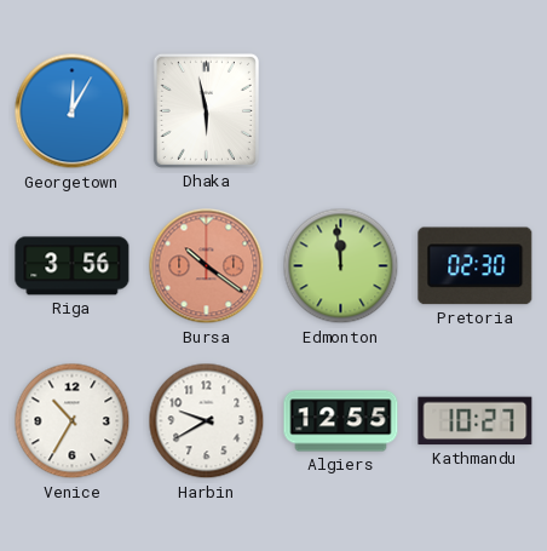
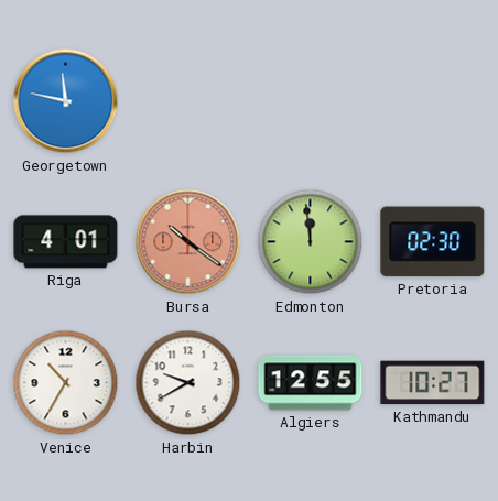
Georgetown: 12:05 -> 11:47 (66, 101)
Dhaka: 5:58 -> none (206, 110)
Riga: 3:56 -> 4:01 (66, 242)
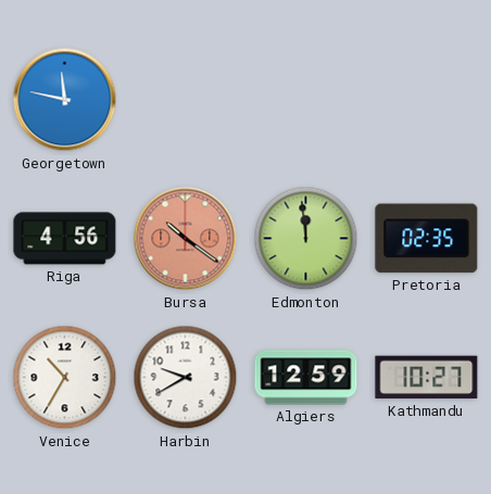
Riga: 4:01 -> 4:56 (65, 239)
Pretoria: 02:30 -> 02:35 (427, 239)
Algiers: 12:55 -> 12:59 (306, 378)
